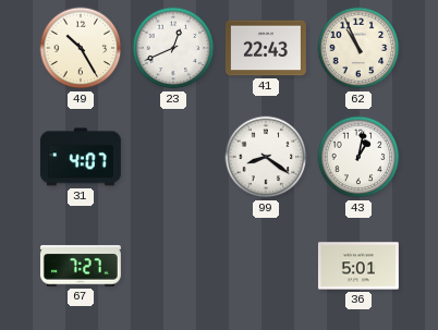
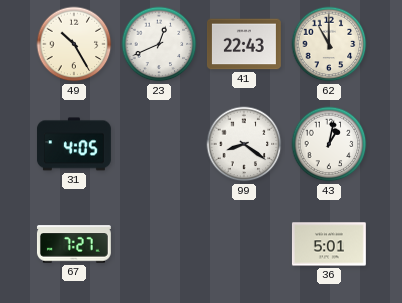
62: 10:56 -> 11:00 (329, 44)
31: 4:07 -> 4:05 (74, 144)
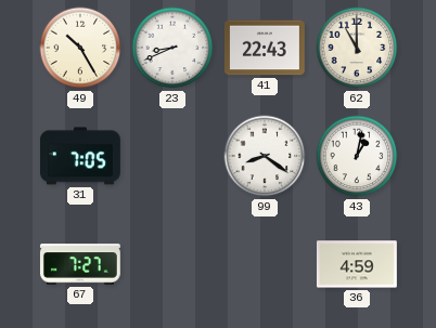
23: 12:41 -> 8:41 (172, 48)
31: 4:05 -> 7:05 (80, 156)
36: 5:01 -> 4:59 (357, 264)
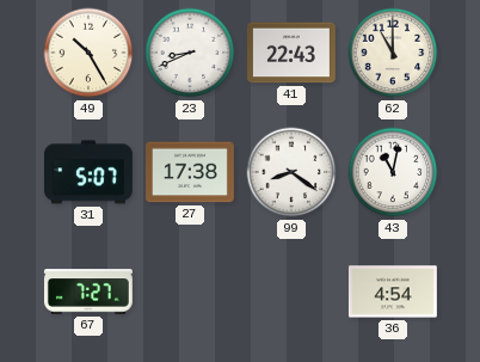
31: 7:05 -> 5:07 (88, 172)
27: none -> 17:38 (191, 172)
43: 1:02 -> 11:02 (393, 172)
36: 4:59 -> 4:54 (393, 292)
